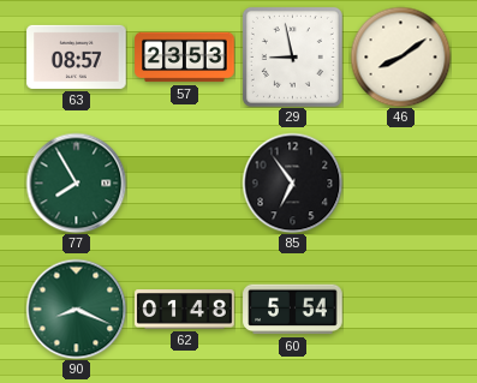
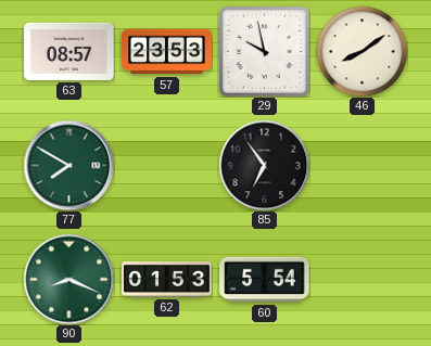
29: 8:58 -> 9:58 (264, 51)
77: 7:55 -> 7:50 (68, 165)
62: 01:48 -> 01:53 (167, 280)
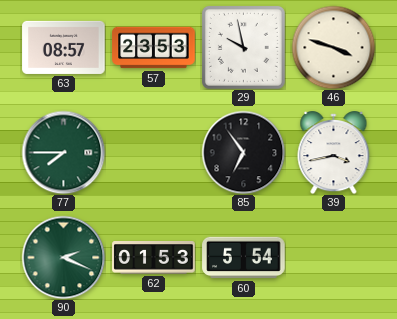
46: 8:09 -> 3:48 (333, 47)
77: 7:50 -> 7:45 (63, 152)
39: none -> 3:43 (334, 153)
90: 8:19 -> 2:19 (63, 257)
